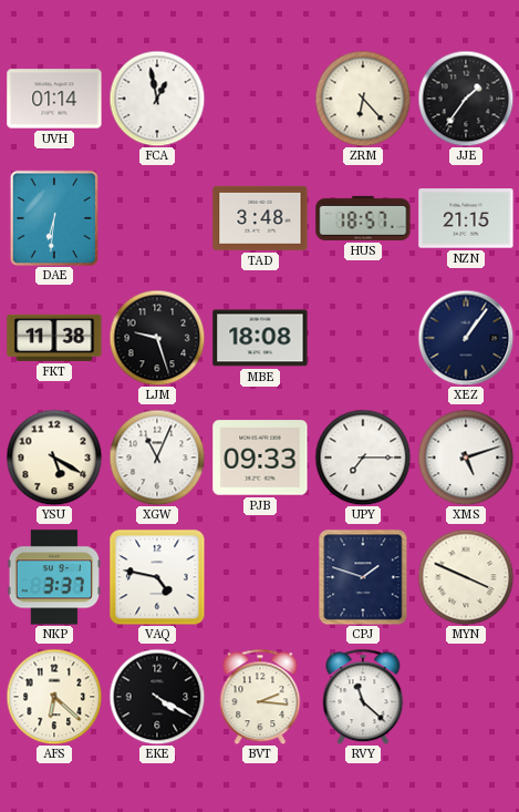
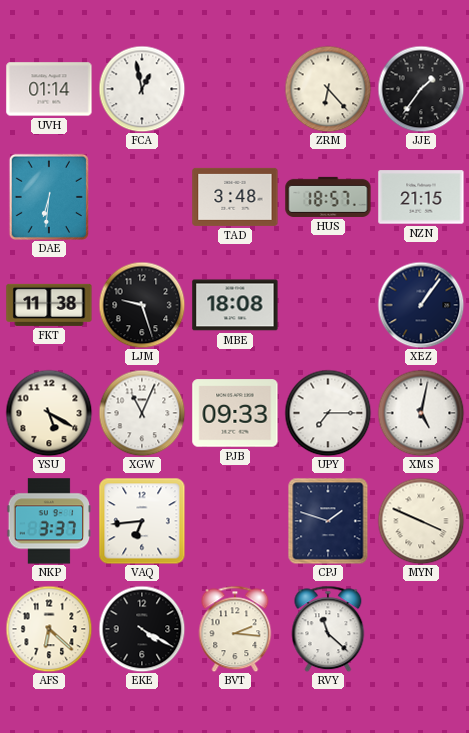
XMS: 5:12 -> 5:02 (421, 413)
VAQ: 4:47 -> 6:44 (142, 521)
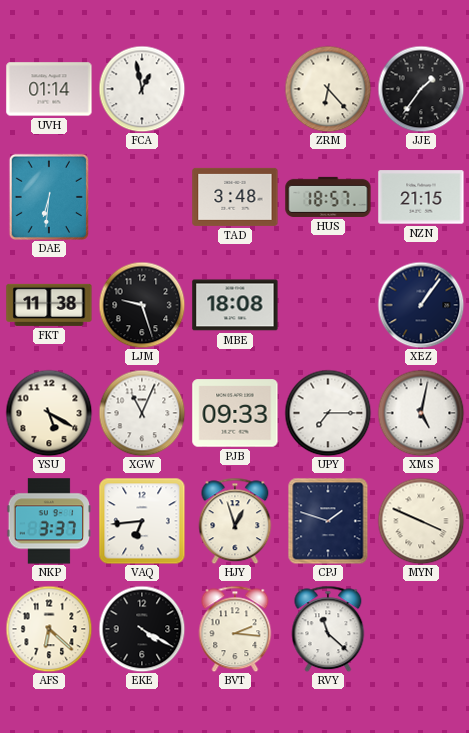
HJY: none -> 12:57 (235, 521)
